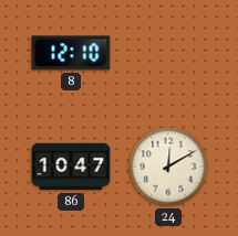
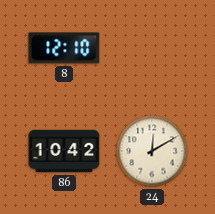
86: 10:47 -> 10:42 (64, 151)
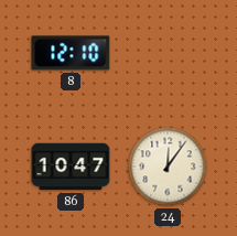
86: 10:42 -> 10:47 (71, 167)
24: 12:10 -> 12:06 (168, 167)
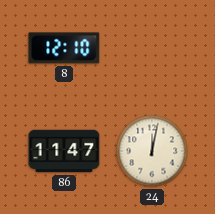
86: 10:47 -> 11:47 (64, 151)
24: 12:06 -> 12:02 (152, 151)
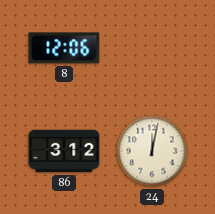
8: 12:10 -> 12:06 (64, 48)
86: 11:47 -> 3:12 (64, 151)
